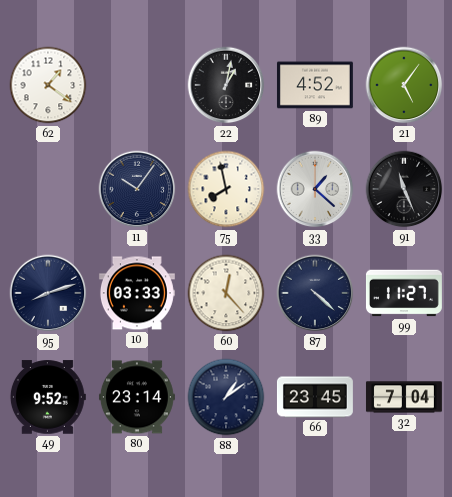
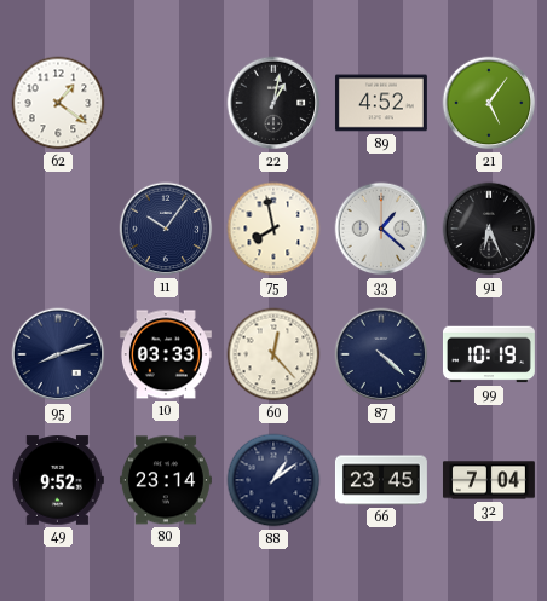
91: 11:26 -> 6:26 (489, 229)
99: 11:27 -> 10:19 (489, 354)
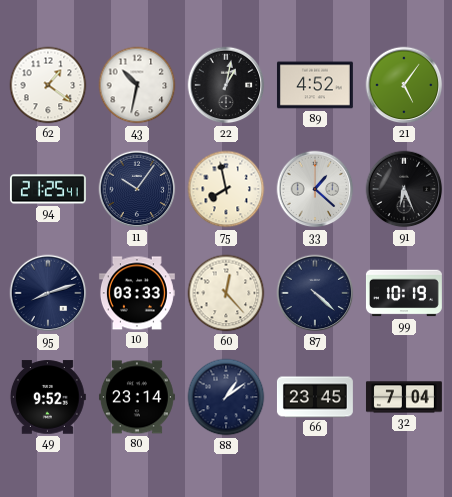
43: none -> 10:32 (137, 85)
94: none -> 21:25 (48, 189)
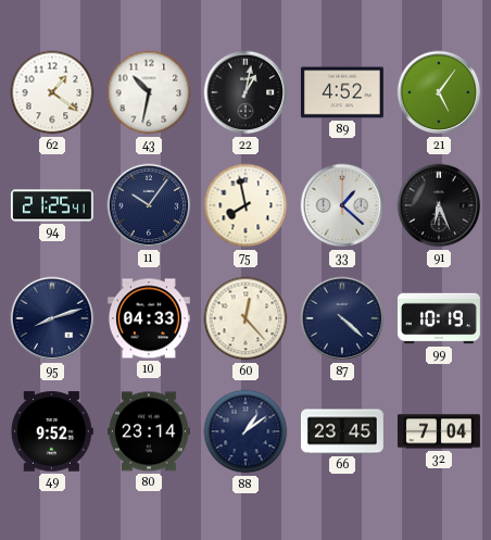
10: 03:33 -> 04:33 (149, 318)
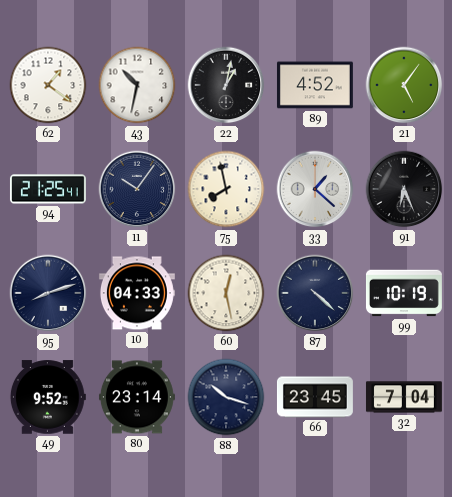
60: 12:23 -> 12:28 (226, 293)
88: 1:09 -> 10:18 (226, 397)
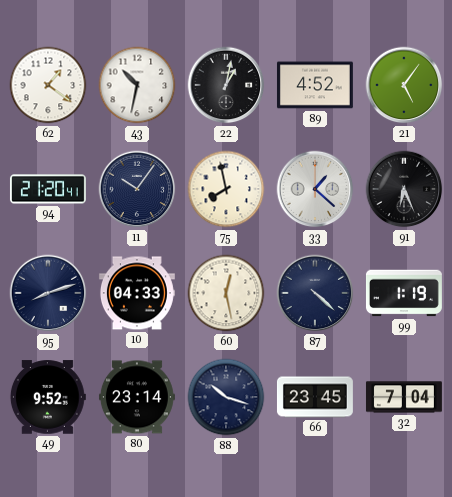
94: 21:25 -> 21:20 (48, 189)
99: 10:19 -> 1:19 (404, 293)
